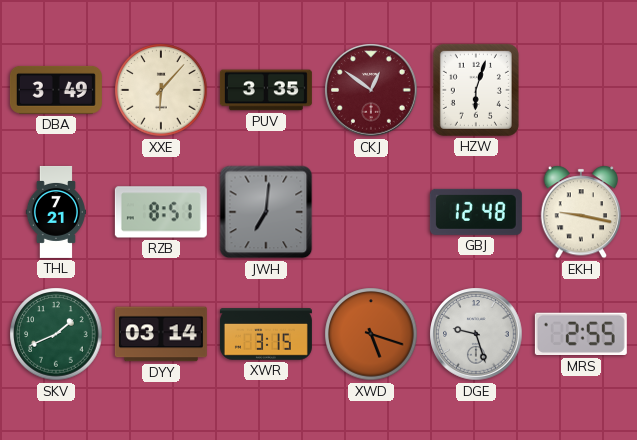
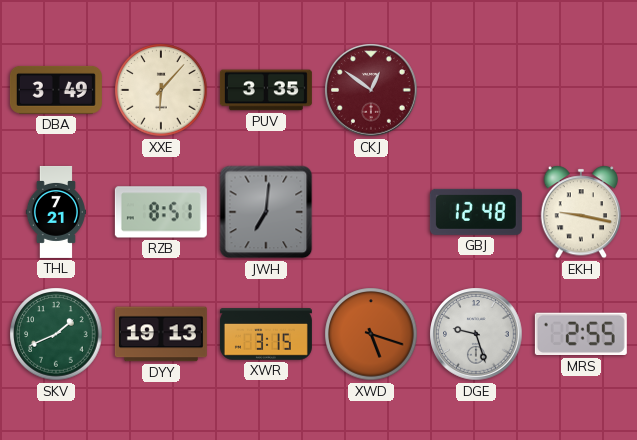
HZW: 6:03 -> none (476, 90)
DYY: 03:14 -> 19:13 (161, 334)
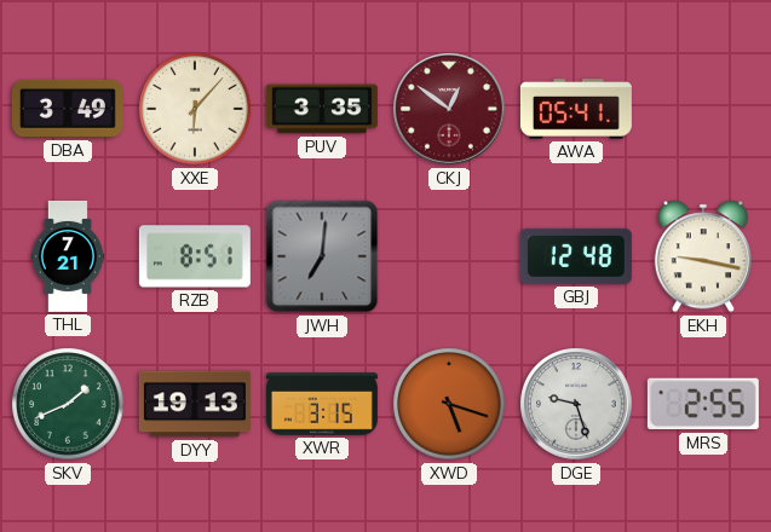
AWA: none -> 05:41 (576, 109)
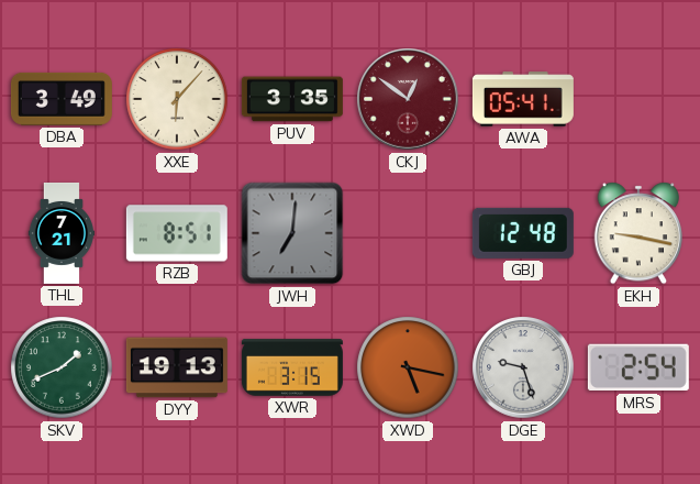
XWD: 5:18 -> 5:17 (408, 367)
MRS: 2:55 -> 2:54 (638, 367)
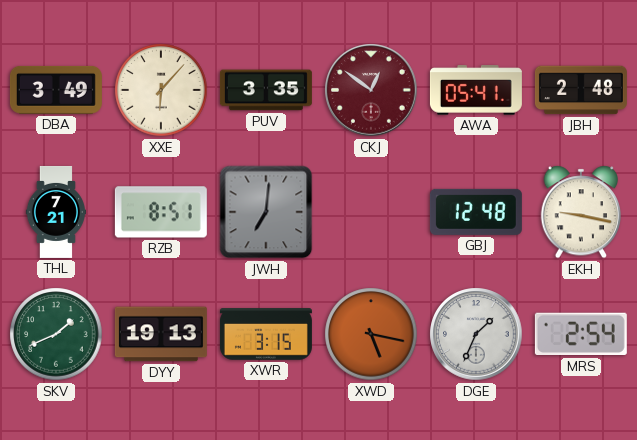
JBH: none -> 2:48 (581, 90)
DGE: 9:27 -> 1:34 (476, 334)
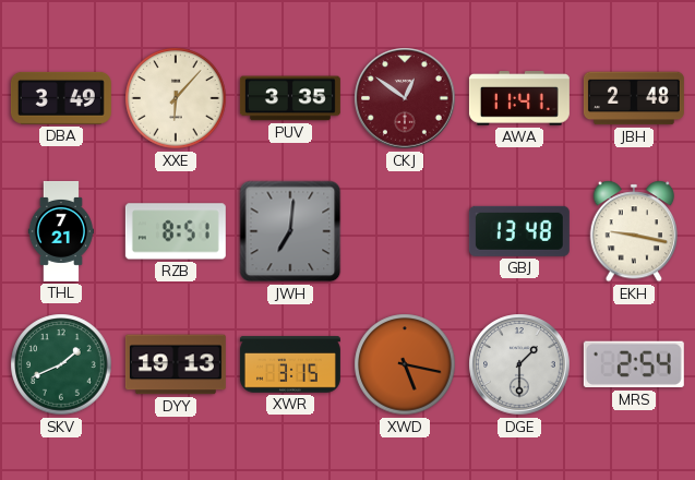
AWA: 05:41 -> 11:41 (519, 98)
GBJ: 12:48 -> 13:48 (519, 231)
DGE: 1:34 -> 1:30 (519, 364)
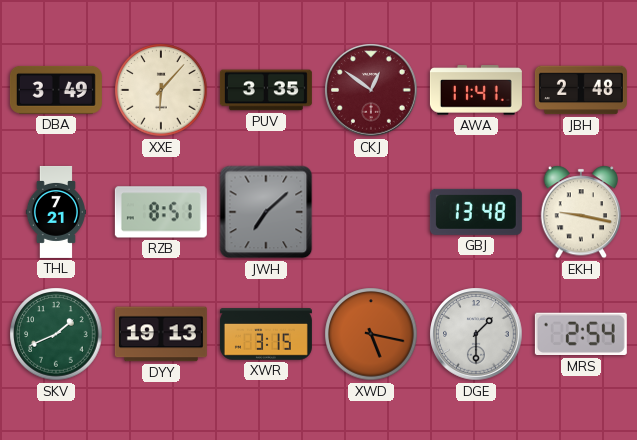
JWH: 7:01 -> 7:08 (266, 212)
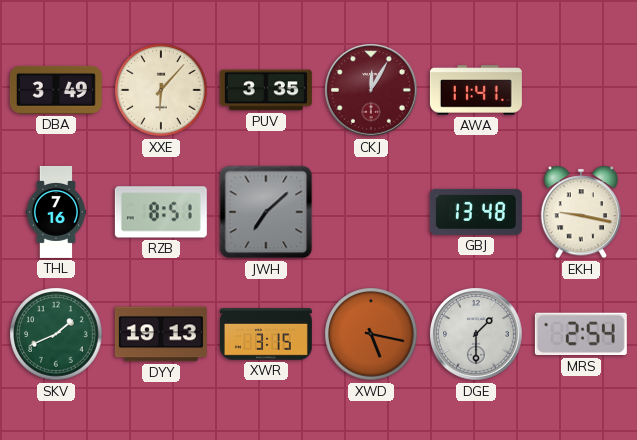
CKJ: 12:51 -> 12:05 (371, 90)
JBH: 2:48 -> none (581, 90)
THL: 7:21 -> 7:16 (55, 212)
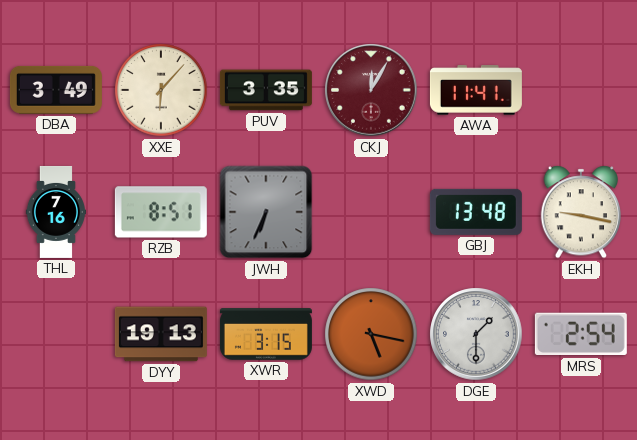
JWH: 7:08 -> 6:34 (266, 212)
SKV: 1:41 -> none (56, 334)
